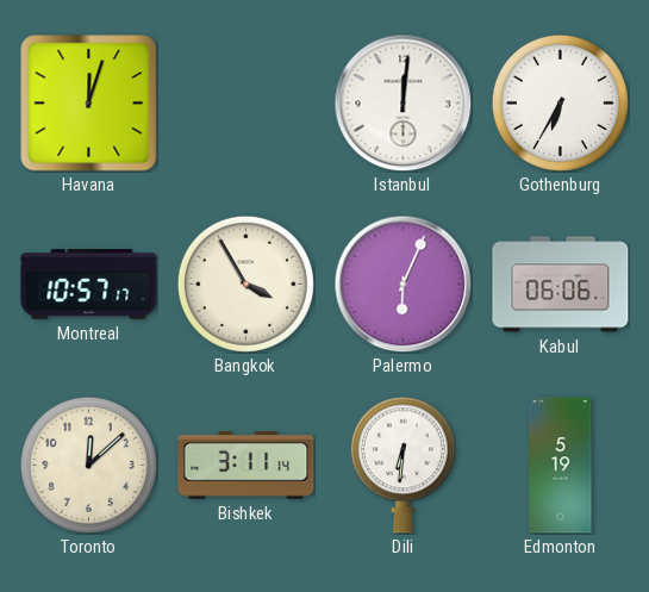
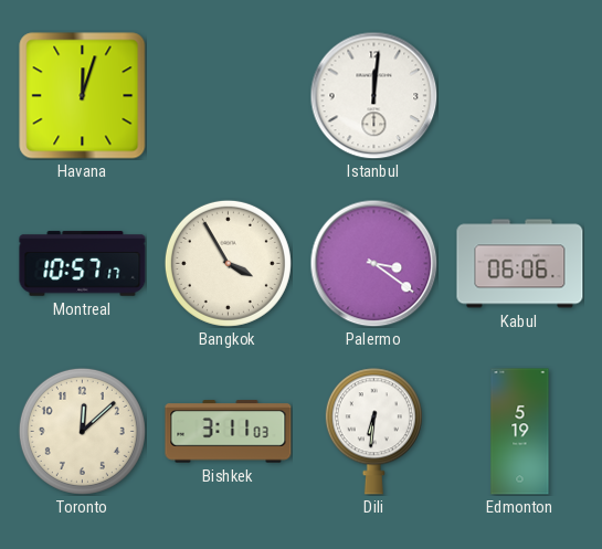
Gothenburg: 6:35 -> none (560, 102)
Palermo: 6:04 -> 3:21 (373, 263)
Bishkek: 3:11:14 -> 3:11:03 (229, 432)
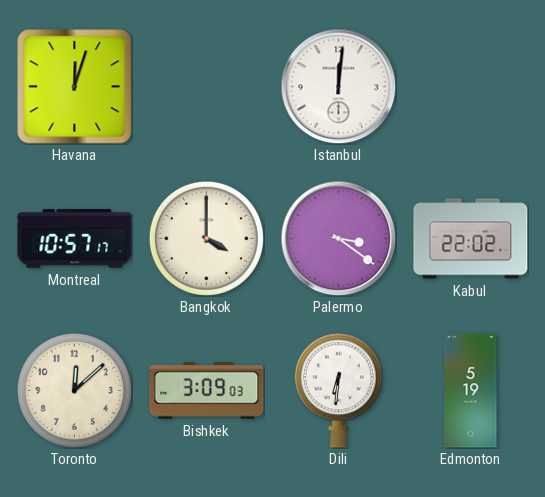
Bangkok: 3:55 -> 4:00 (206, 238)
Kabul: 06:06 -> 22:02 (471, 239)
Bishkek: 3:11 -> 3:09 (207, 391)
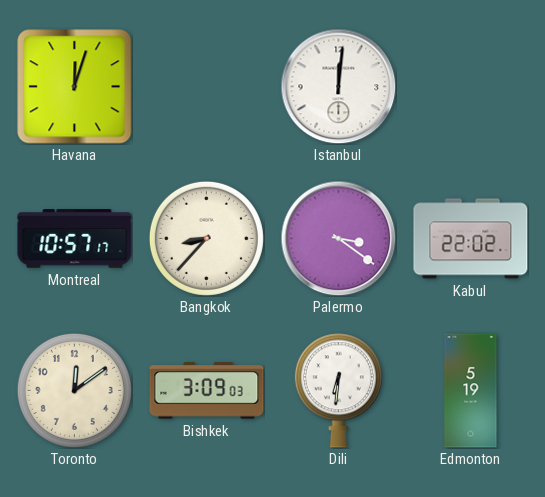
Bangkok: 4:00 -> 8:37 (206, 238)
Toronto: 12:08 -> 12:09 (74, 390)
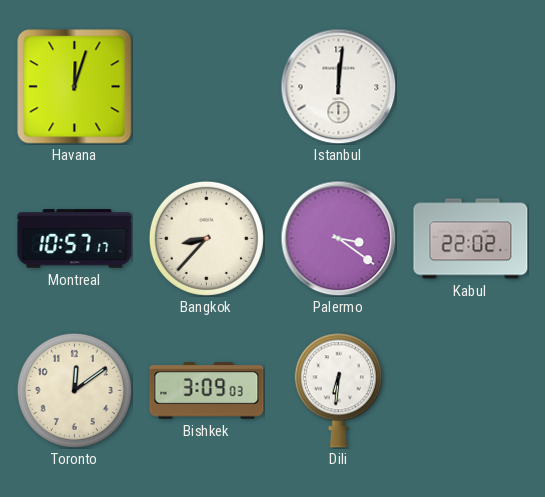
Edmonton: 5:19 -> none (471, 391)
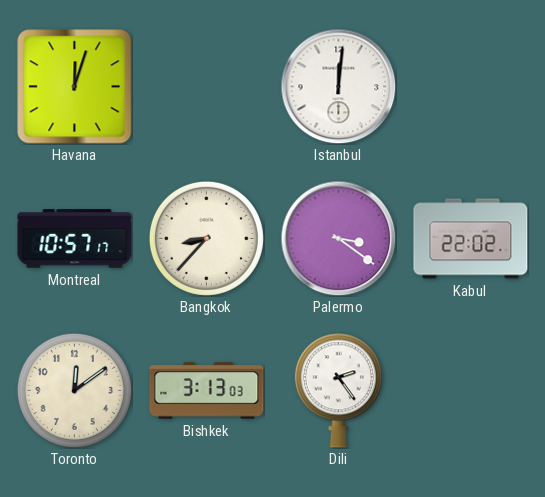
Bishkek: 3:09 -> 3:13 (207, 391)
Dili: 6:31 -> 2:24 (338, 391)
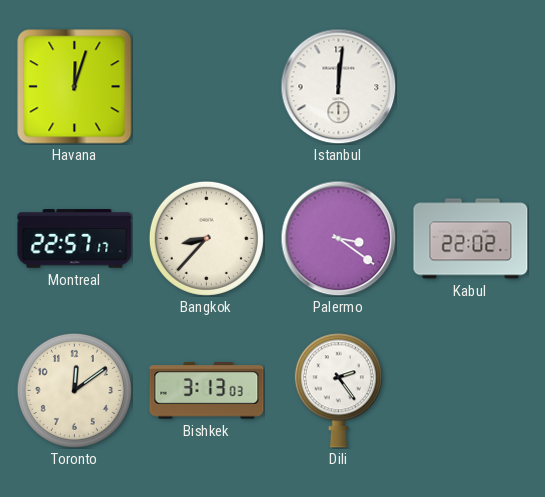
Montreal: 10:57 -> 22:57 (75, 239)
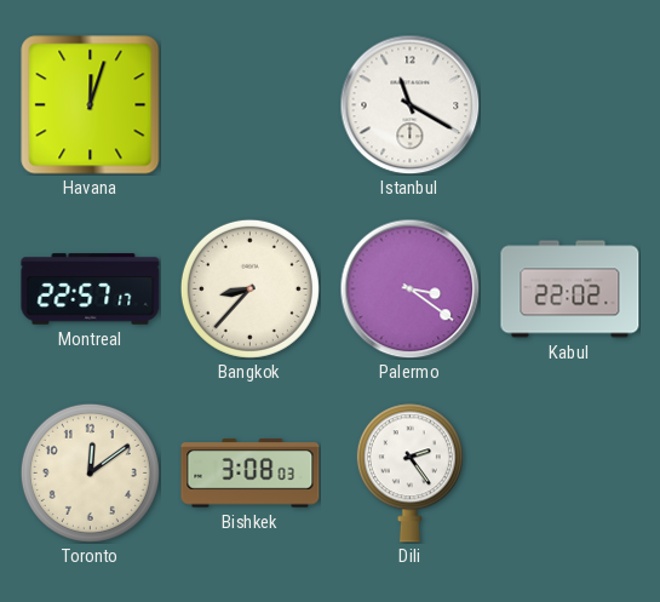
Istanbul: 12:01 -> 11:20 (409, 104)
Bishkek: 3:13 -> 3:08 (251, 474)
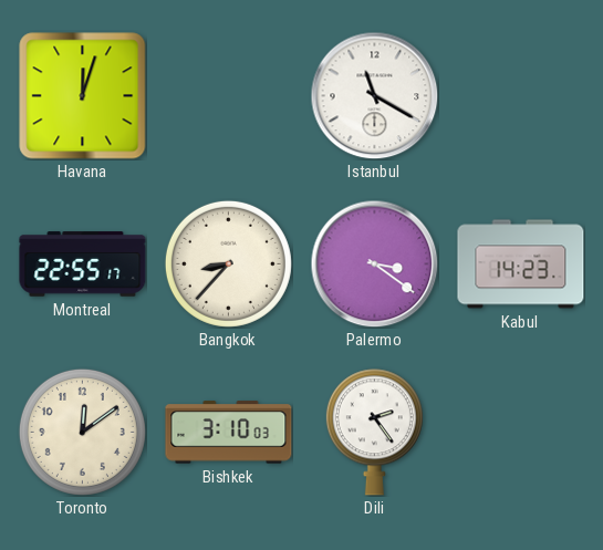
Montreal: 22:57 -> 22:55 (83, 264)
Kabul: 22:02 -> 14:23 (521, 264)
Bishkek: 3:08 -> 3:10 (229, 433)
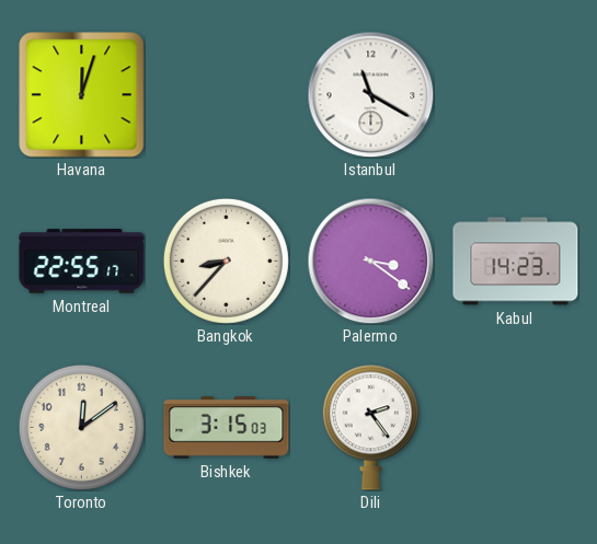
Bishkek: 3:10 -> 3:15 (227, 428)
